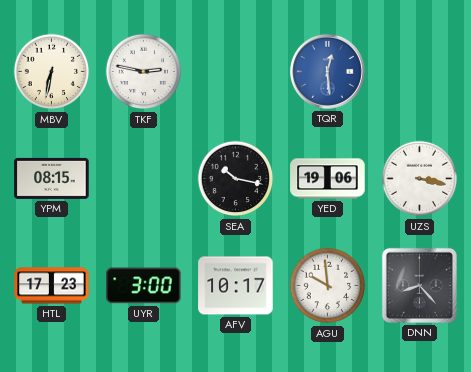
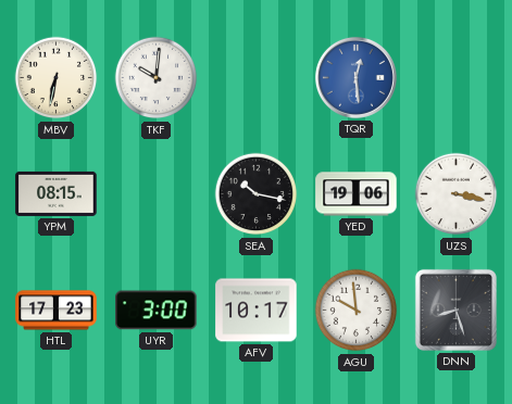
TKF: 2:47 -> 10:01 (157, 78)
DNN: 8:23 -> 8:27 (455, 310)
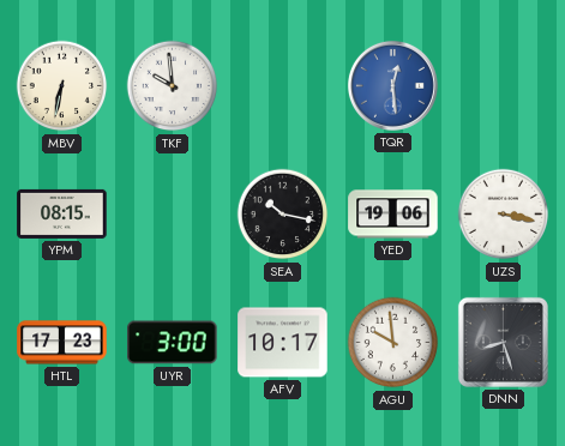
TKF: 10:01 -> 9:59 (173, 86)
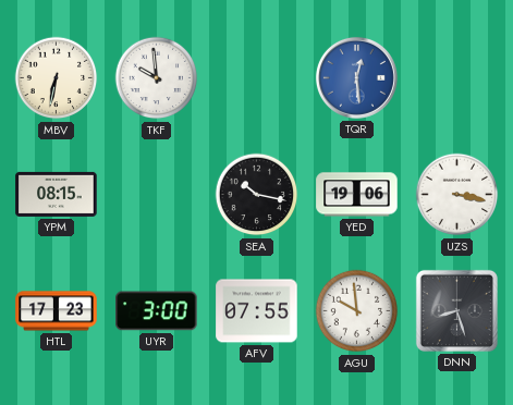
AFV: 10:17 -> 07:55 (257, 311)
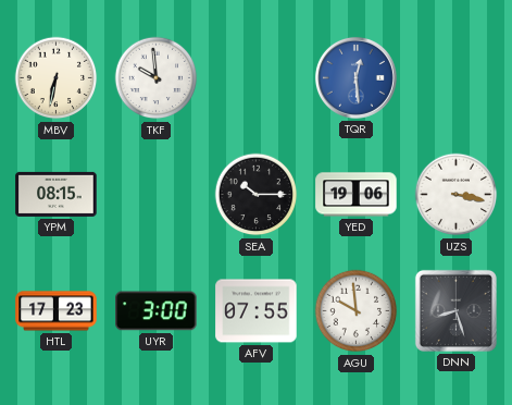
SEA: 10:17 -> 10:15 (257, 195)
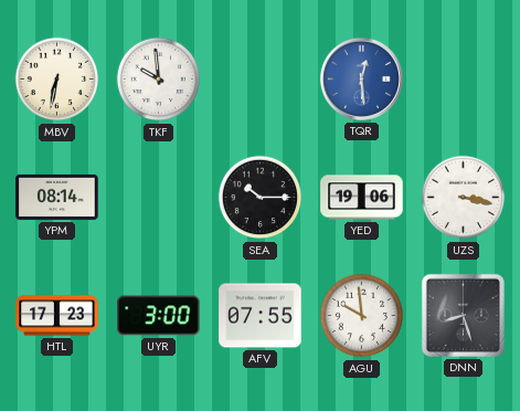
YPM: 08:15 -> 08:14 (57, 197)
